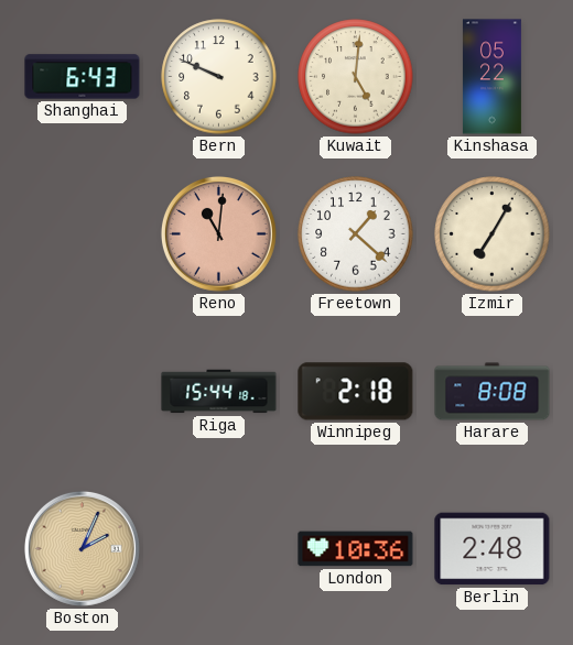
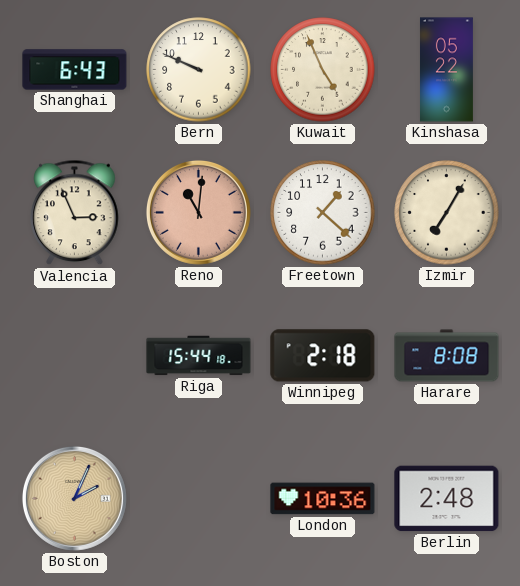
Kuwait: 5:01 -> 4:56 (323, 70)
Valencia: none -> 2:56 (75, 213)
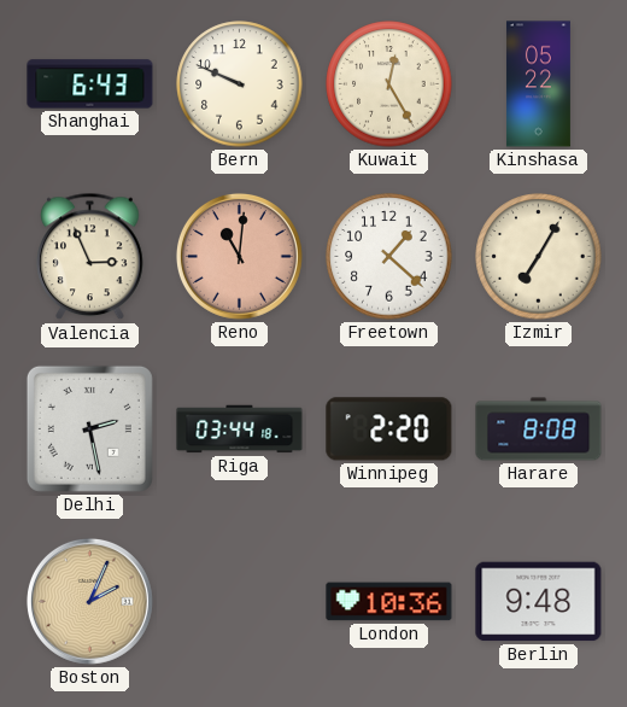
Kuwait: 4:56 -> 12:25 (389, 84)
Delhi: none -> 2:28 (89, 428)
Riga: 15:44 -> 03:44 (240, 430)
Winnipeg: 2:18 -> 2:20 (389, 430)
Berlin: 2:48 -> 9:48 (539, 602)
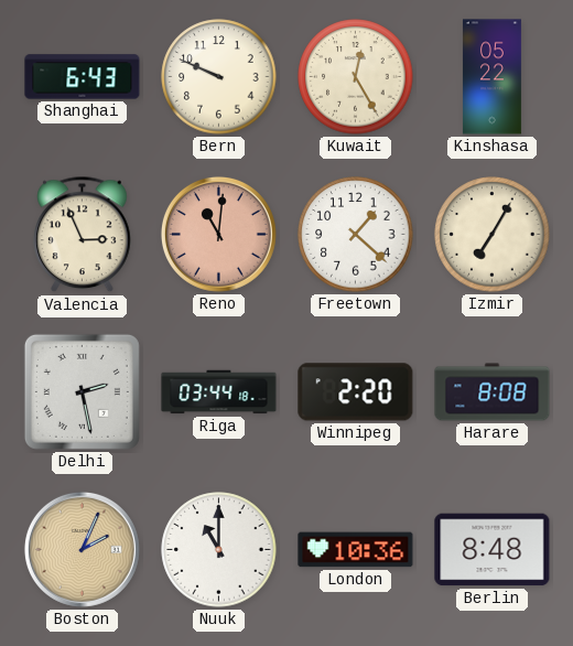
Nuuk: none -> 11:00 (219, 550)
Berlin: 9:48 -> 8:48 (493, 550)
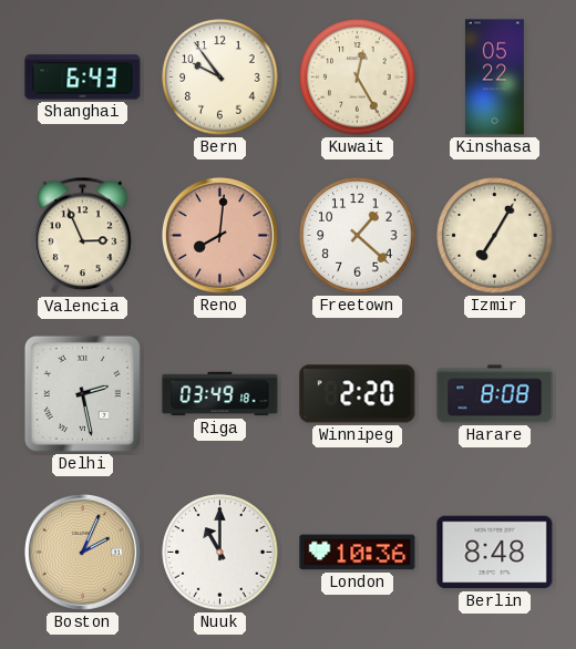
Bern: 9:49 -> 9:54 (220, 78)
Reno: 11:01 -> 8:01 (219, 235)
Riga: 03:44 -> 03:49 (220, 394)
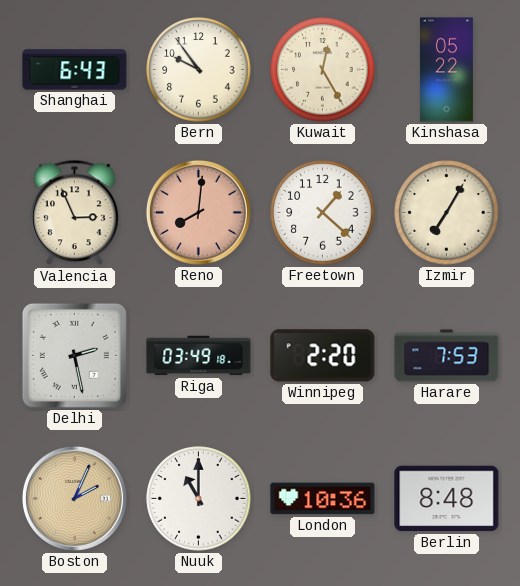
Harare: 8:08 -> 7:53 (447, 356)
